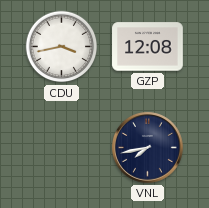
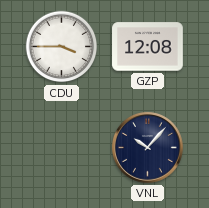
CDU: 3:43 -> 3:45 (62, 47)
VNL: 7:43 -> 10:07 (148, 148)
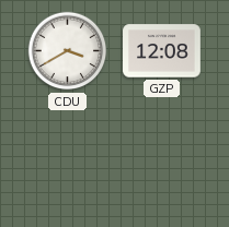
CDU: 3:45 -> 3:40 (68, 51)
VNL: 10:07 -> none (148, 148)
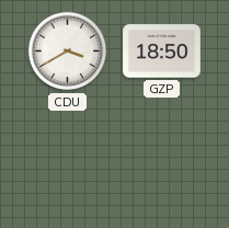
GZP: 12:08 -> 18:50 (162, 52)
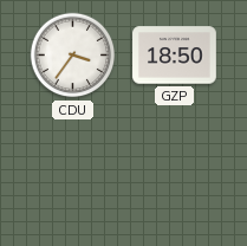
CDU: 3:40 -> 3:36 (73, 56)
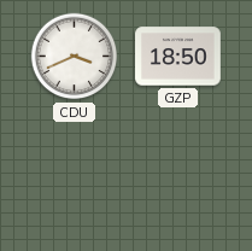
CDU: 3:36 -> 3:41 (75, 57)
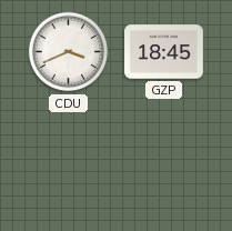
GZP: 18:50 -> 18:45 (164, 52)
